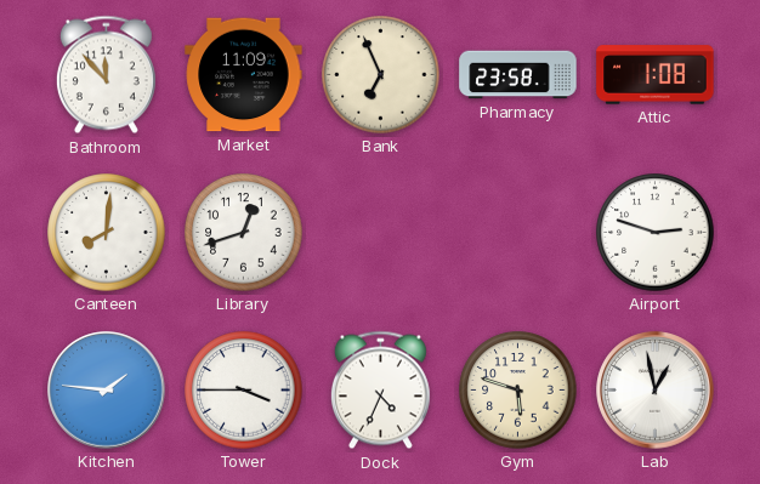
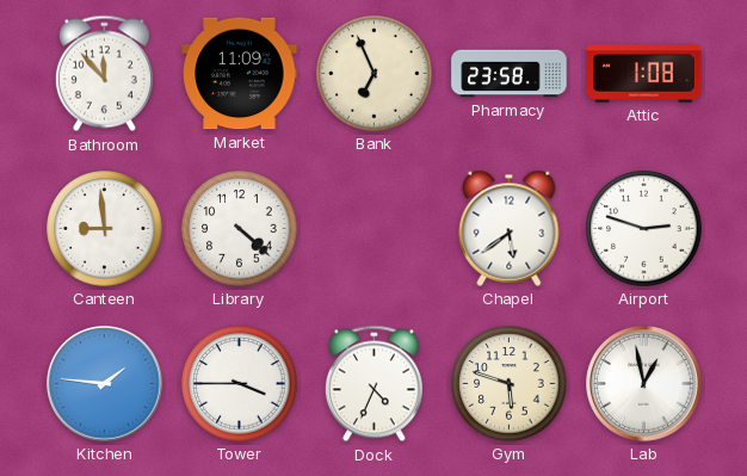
Canteen: 8:01 -> 8:59 (105, 229)
Library: 12:42 -> 4:22 (240, 229)
Chapel: none -> 5:39 (510, 228)
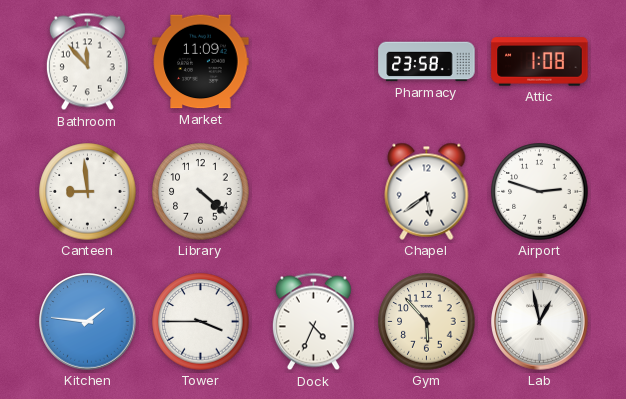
Bank: 6:56 -> none (375, 74)
Gym: 5:48 -> 5:53 (427, 322)
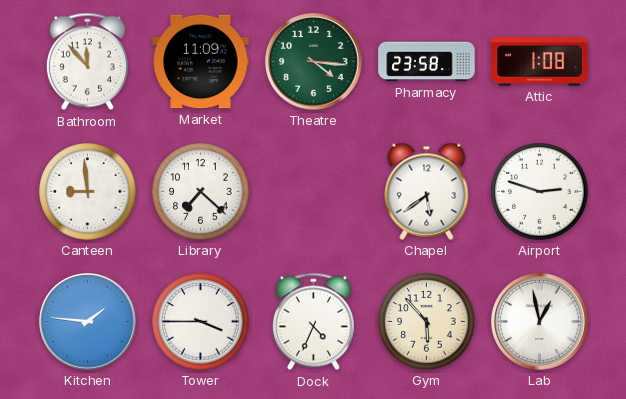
Theatre: none -> 4:16 (314, 62)
Library: 4:22 -> 7:22 (201, 192)
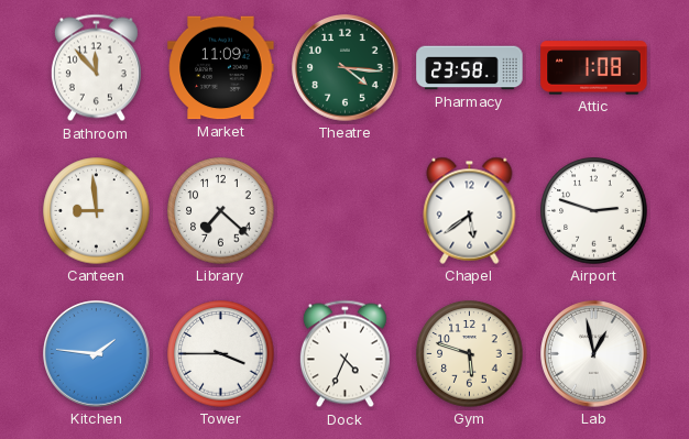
Gym: 5:53 -> 5:48 (470, 354)
